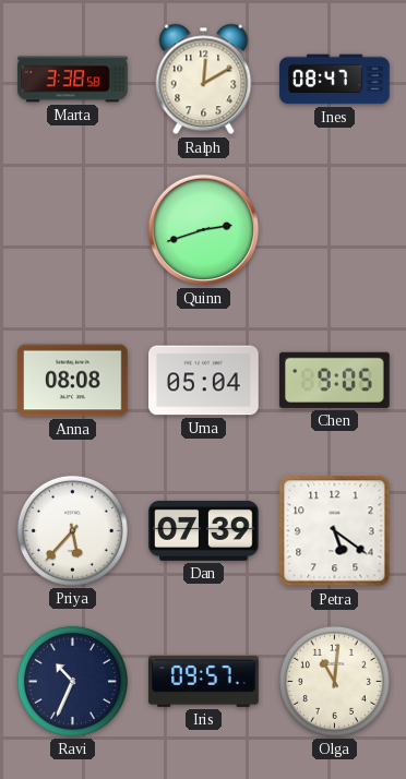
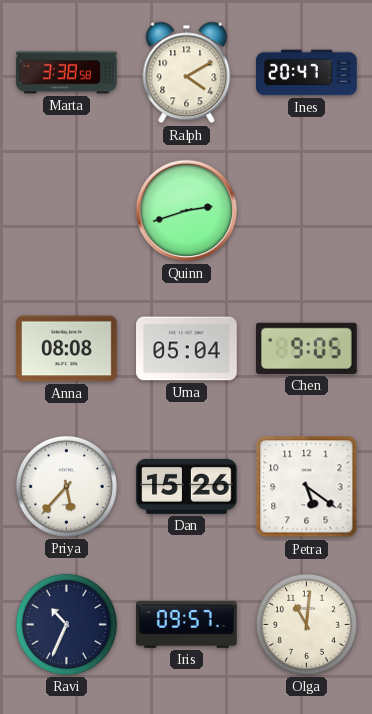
Ralph: 12:10 -> 4:10 (187, 73)
Ines: 08:47 -> 20:47 (307, 73)
Dan: 07:39 -> 15:26 (187, 486)
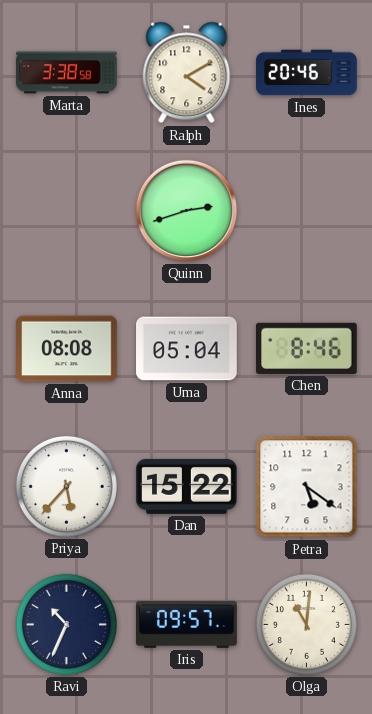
Ines: 20:47 -> 20:46 (307, 73)
Chen: 9:05 -> 8:46 (307, 348)
Dan: 15:26 -> 15:22 (187, 486)
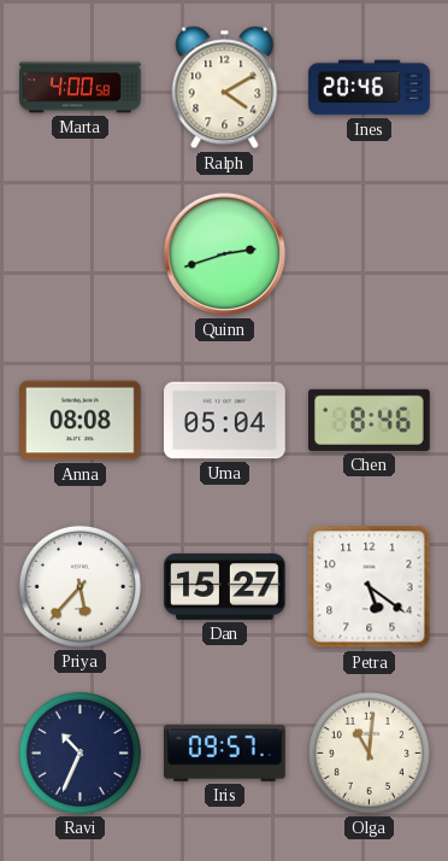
Marta: 3:38 -> 4:00 (81, 88)
Dan: 15:22 -> 15:27 (225, 586)
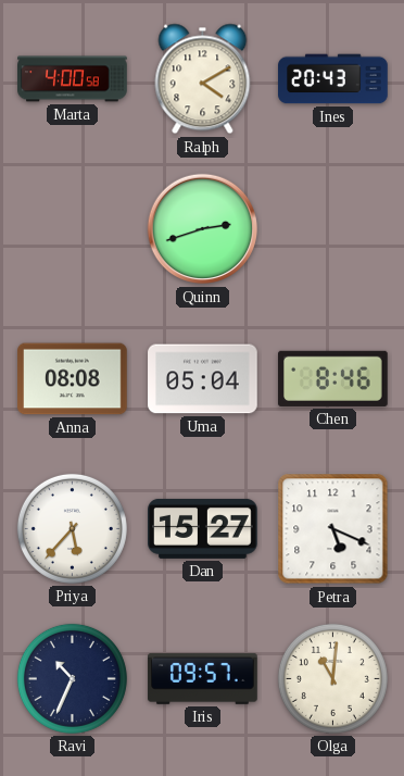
Ines: 20:46 -> 20:43 (333, 79)
Petra: 5:21 -> 5:19 (333, 529)
